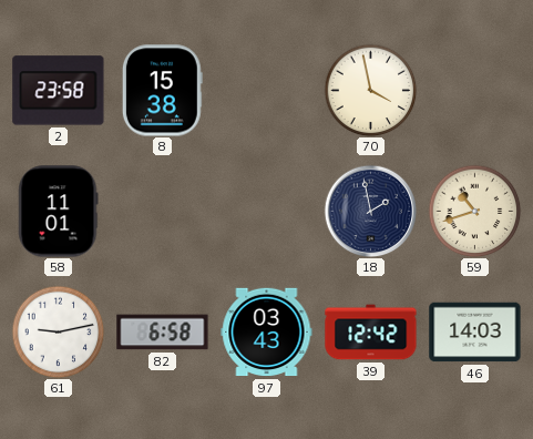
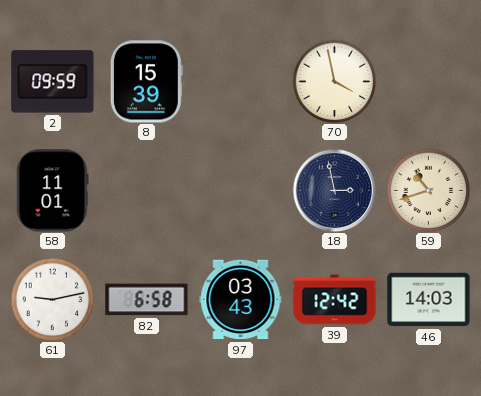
2: 23:58 -> 09:59 (53, 82)
8: 15:38 -> 15:39 (146, 82)
18: 1:58 -> 2:58 (334, 190)
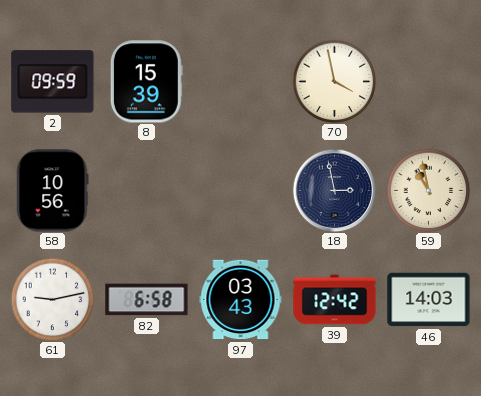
58: 11:01 -> 10:56 (53, 191)
59: 10:42 -> 10:58 (428, 190)
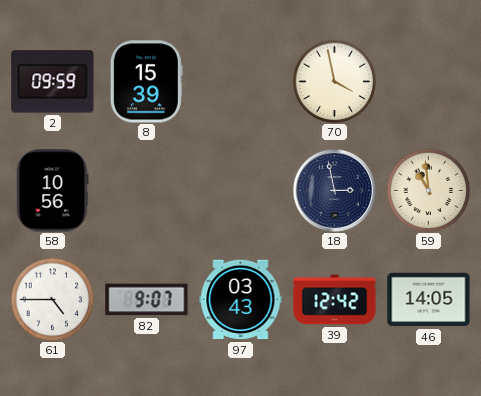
59: 10:58 -> 10:59 (428, 190)
61: 9:13 -> 4:45 (52, 299)
82: 6:58 -> 9:07 (147, 300)
46: 14:03 -> 14:05 (429, 300)
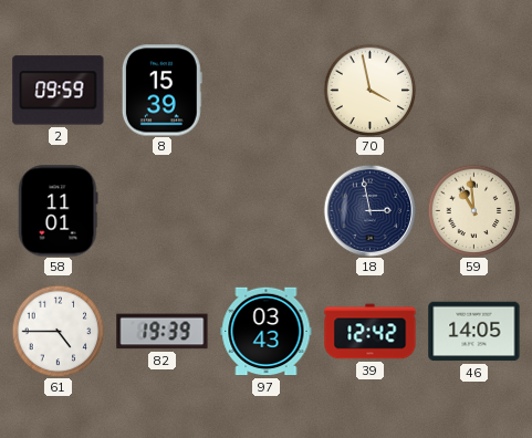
58: 10:56 -> 11:01 (59, 211)
82: 9:07 -> 19:39 (163, 332)
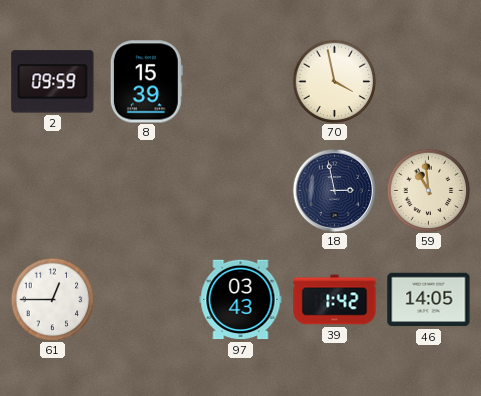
58: 11:01 -> none (59, 211)
61: 4:45 -> 12:45 (52, 299)
82: 19:39 -> none (163, 332)
39: 12:42 -> 1:42 (335, 300)
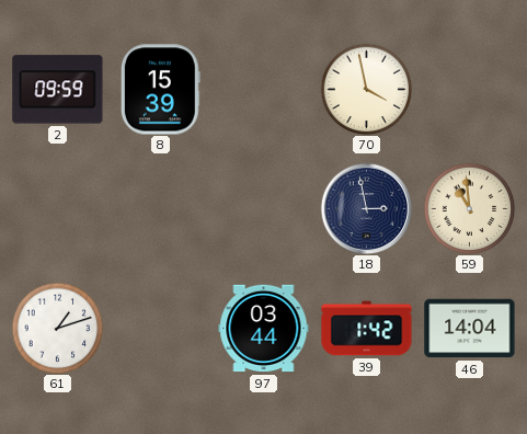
61: 12:45 -> 1:12 (57, 328)
97: 03:43 -> 03:44 (264, 329)
46: 14:05 -> 14:04 (470, 329)
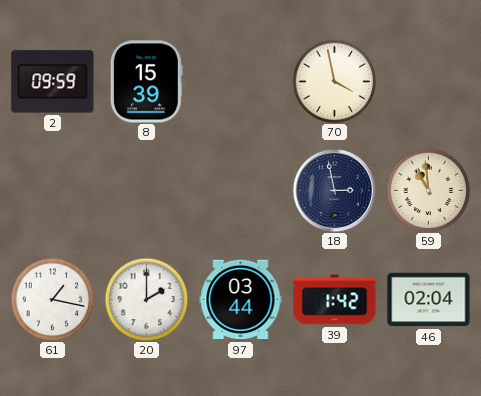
61: 1:12 -> 1:17 (52, 299)
20: none -> 2:00 (146, 299)
46: 14:04 -> 02:04 (429, 300)
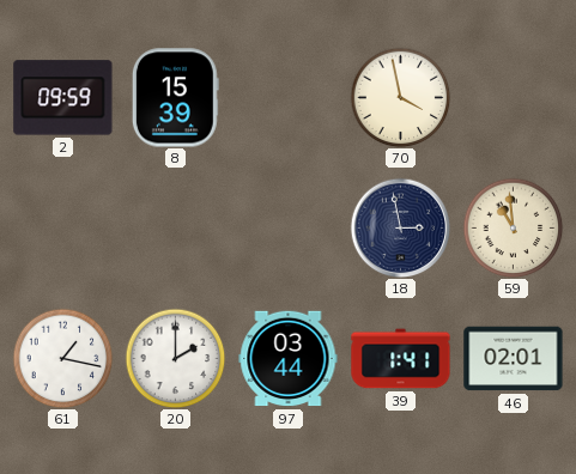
39: 1:42 -> 1:41 (401, 359)
46: 02:04 -> 02:01 (514, 359)
